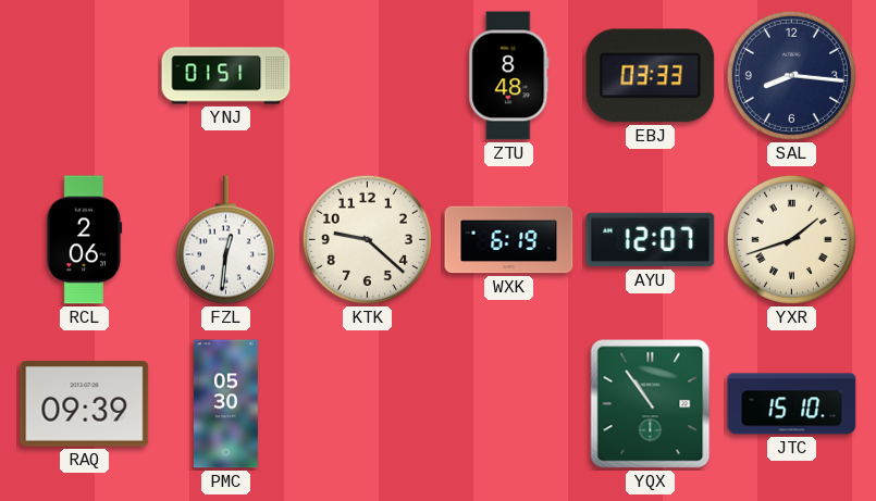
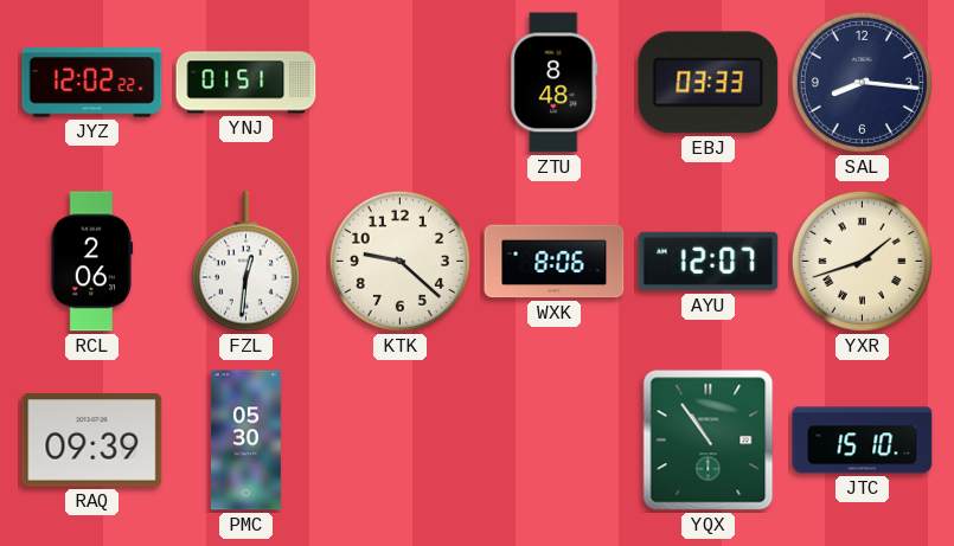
JYZ: none -> 12:02 (92, 83)
WXK: 6:19 -> 8:06 (555, 262)
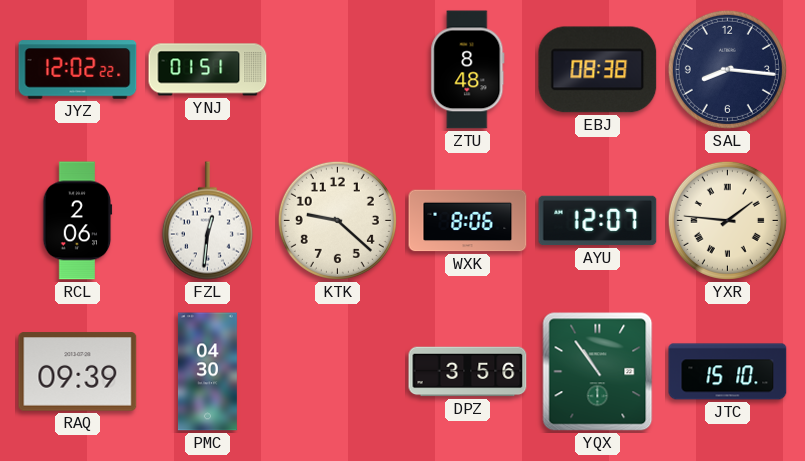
EBJ: 03:33 -> 08:38 (598, 70)
YXR: 1:42 -> 1:46 (727, 220)
PMC: 05:30 -> 04:30 (207, 372)
DPZ: none -> 3:56 (468, 372)
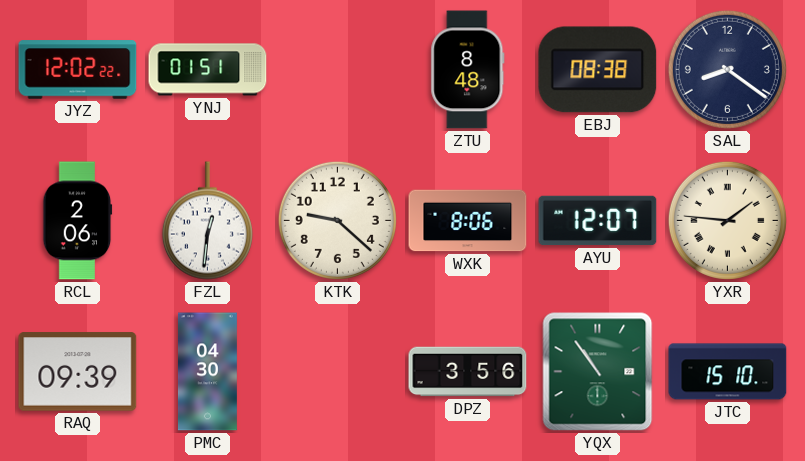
SAL: 8:16 -> 8:21 (727, 69)
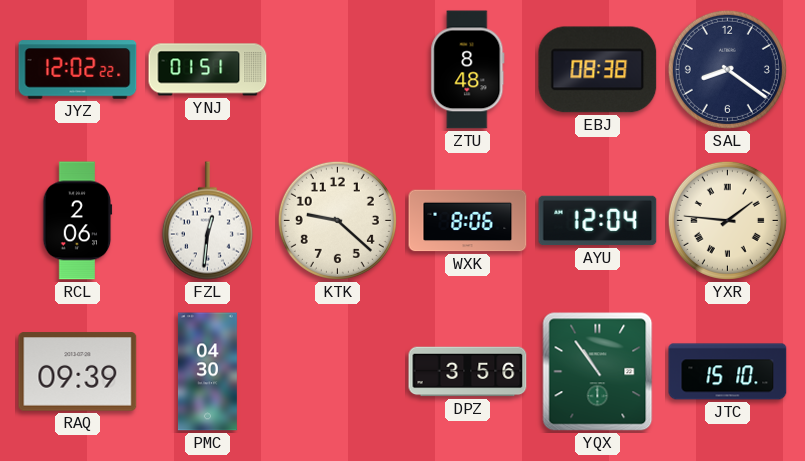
AYU: 12:07 -> 12:04 (598, 221)
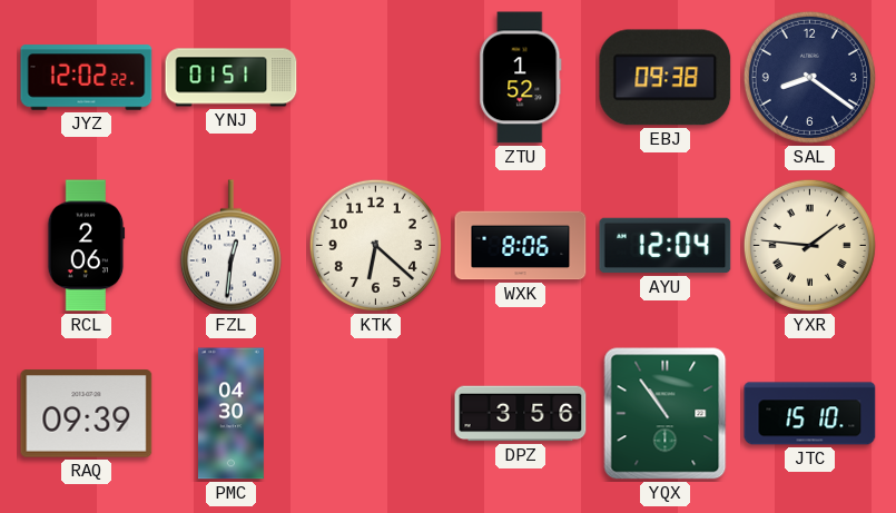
ZTU: 8:48 -> 1:52 (521, 78)
EBJ: 08:38 -> 09:38 (666, 78)
KTK: 9:22 -> 6:22 (375, 245)
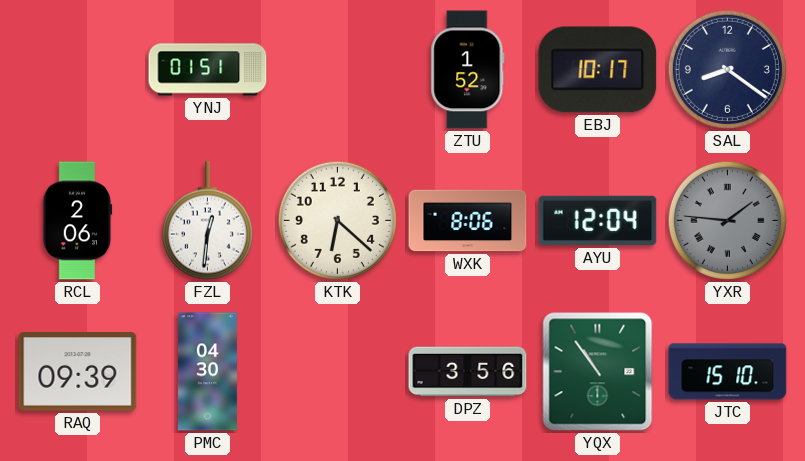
JYZ: 12:02 -> none (87, 78)
EBJ: 09:38 -> 10:17 (598, 70)
YXR dial: cream -> grey (727, 220)
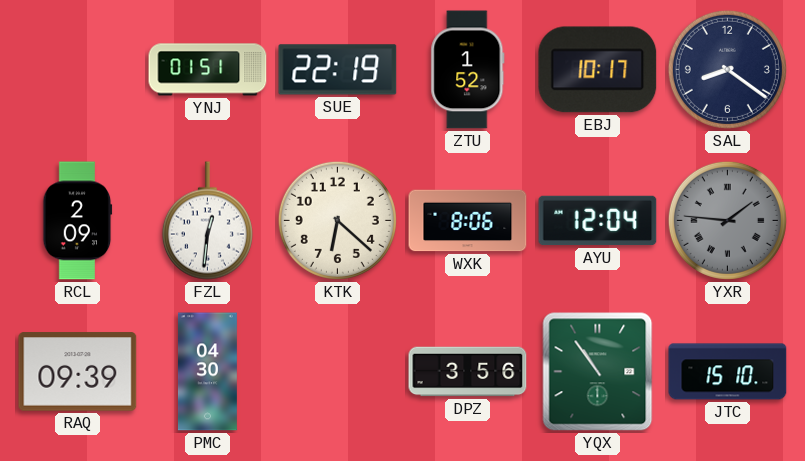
SUE: none -> 22:19 (338, 70)
RCL: 2:06 -> 2:09 (78, 221)
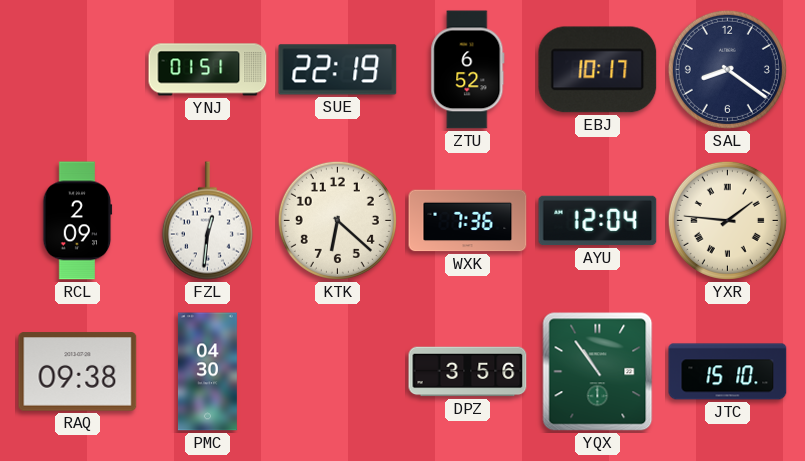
ZTU: 1:52 -> 6:52 (468, 70)
WXK: 8:06 -> 7:36 (468, 221)
YXR dial: grey -> cream (727, 220)
RAQ: 09:39 -> 09:38 (78, 372)
